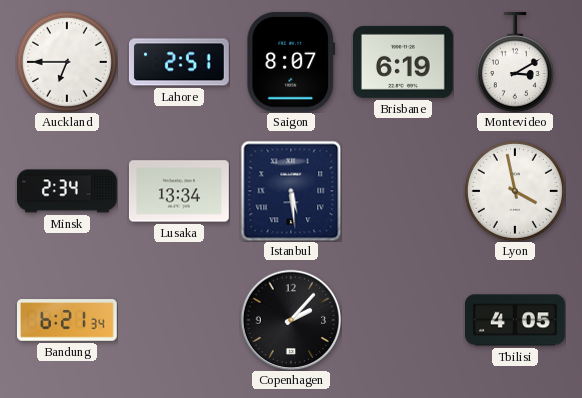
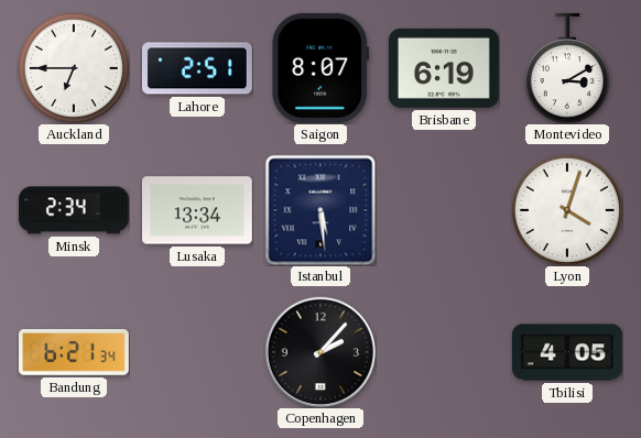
Lyon: 3:58 -> 4:03 (567, 210)
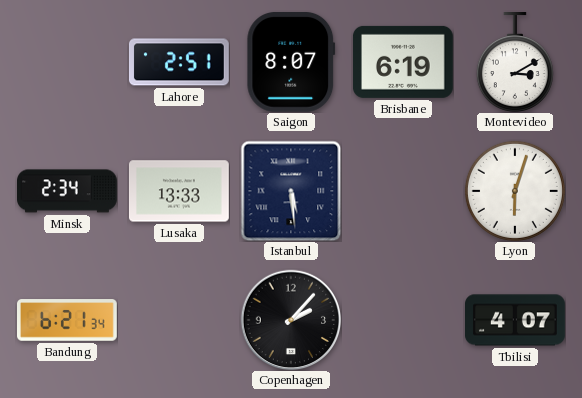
Auckland: 6:45 -> none (74, 68)
Lusaka: 13:34 -> 13:33 (180, 191)
Lyon: 4:03 -> 6:03 (515, 191)
Tbilisi: 4:05 -> 4:07 (516, 320)
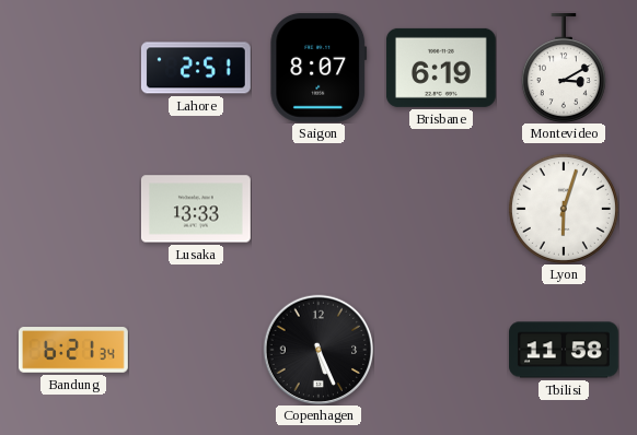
Minsk: 2:34 -> none (68, 191)
Istanbul: 5:29 -> none (291, 191)
Copenhagen: 2:07 -> 5:26 (319, 350)
Tbilisi: 4:07 -> 11:58 (565, 350)
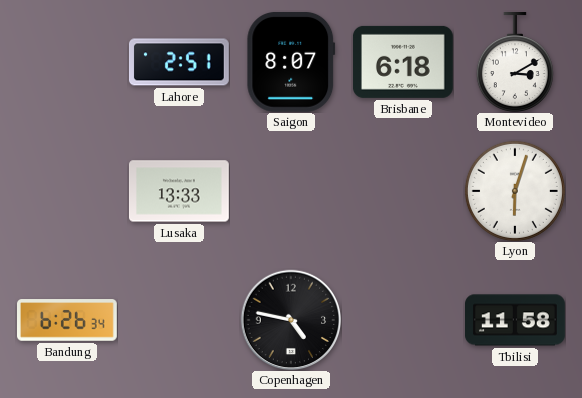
Brisbane: 6:19 -> 6:18 (403, 62)
Bandung: 6:21 -> 6:26 (68, 320)
Copenhagen: 5:26 -> 4:47 (291, 320)
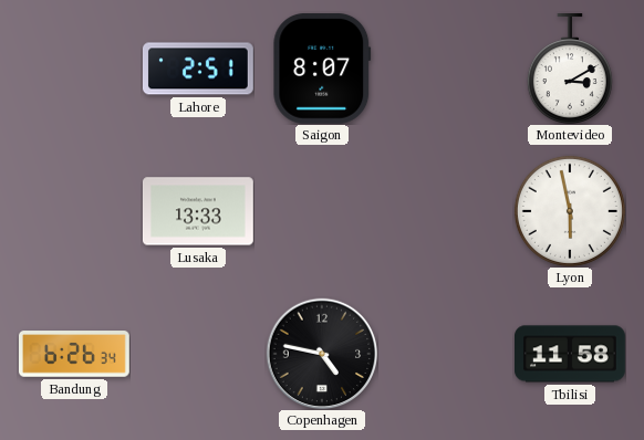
Brisbane: 6:18 -> none (403, 62)
Lyon: 6:03 -> 5:58 (570, 211)
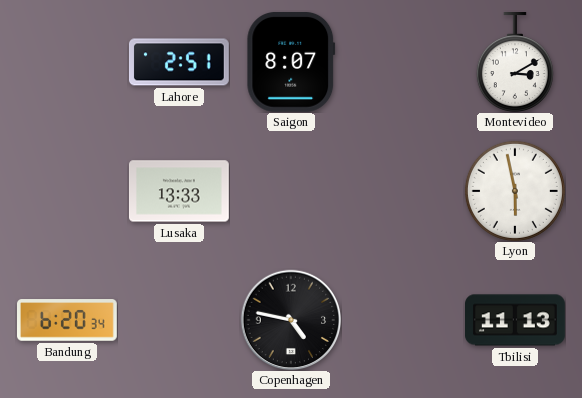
Bandung: 6:26 -> 6:20 (68, 320)
Tbilisi: 11:58 -> 11:13 (516, 320)
